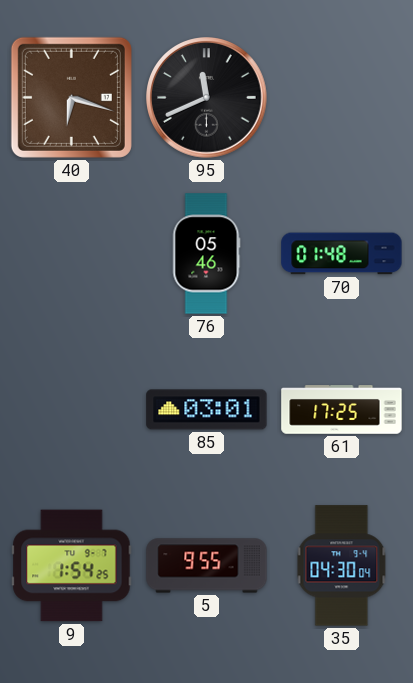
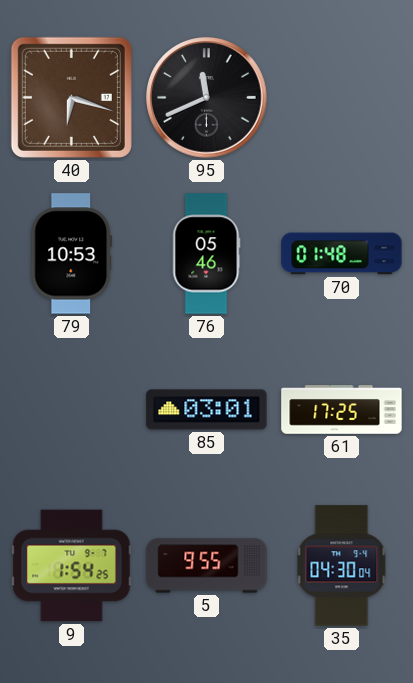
79: none -> 10:53 (72, 254)
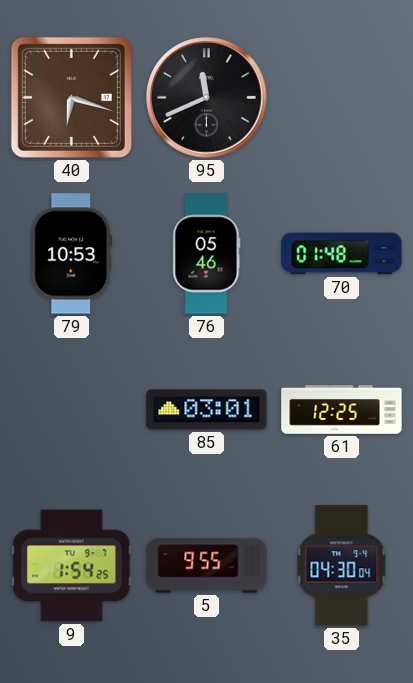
61: 17:25 -> 12:25 (342, 410)
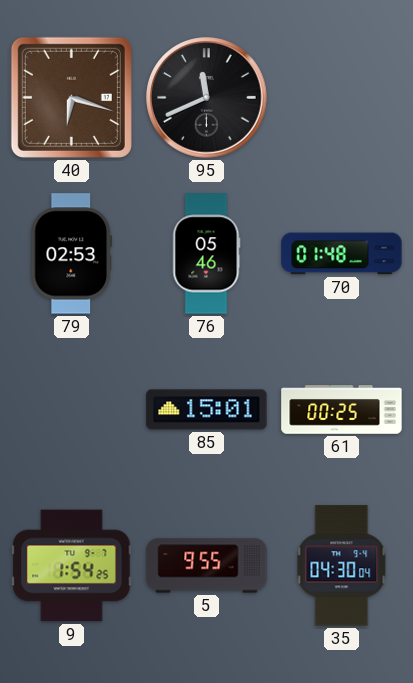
79: 10:53 -> 02:53 (72, 254)
85: 03:01 -> 15:01 (207, 410)
61: 12:25 -> 00:25 (342, 410)
